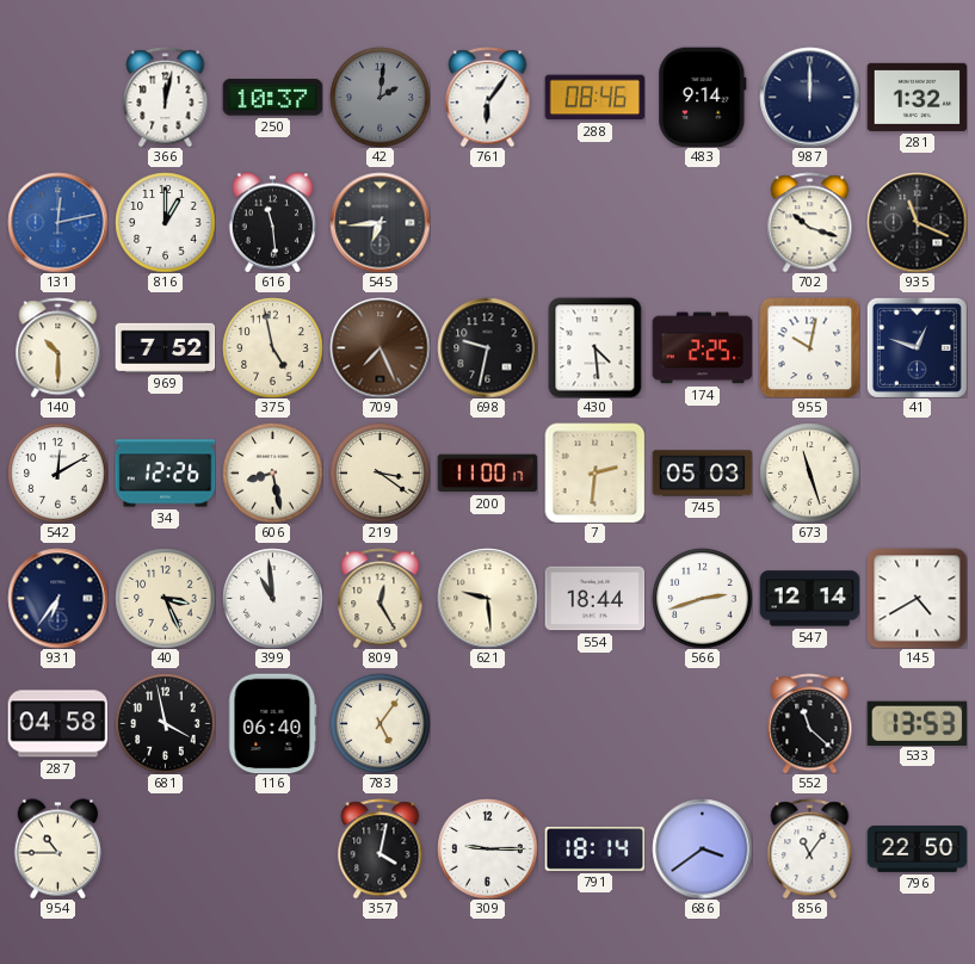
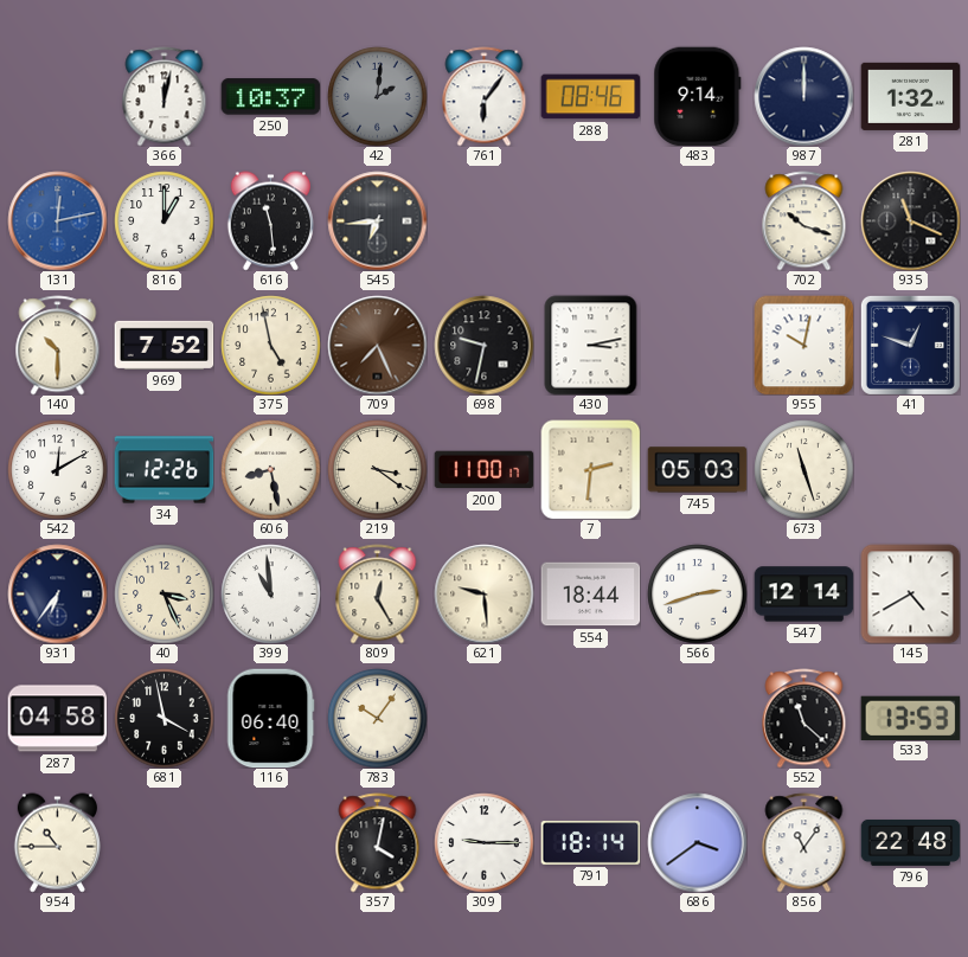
430: 4:29 -> 3:13 (591, 345)
174: 2:25 -> none (702, 348)
783: 5:06 -> 10:06 (377, 718)
796: 22:50 -> 22:48 (910, 842)
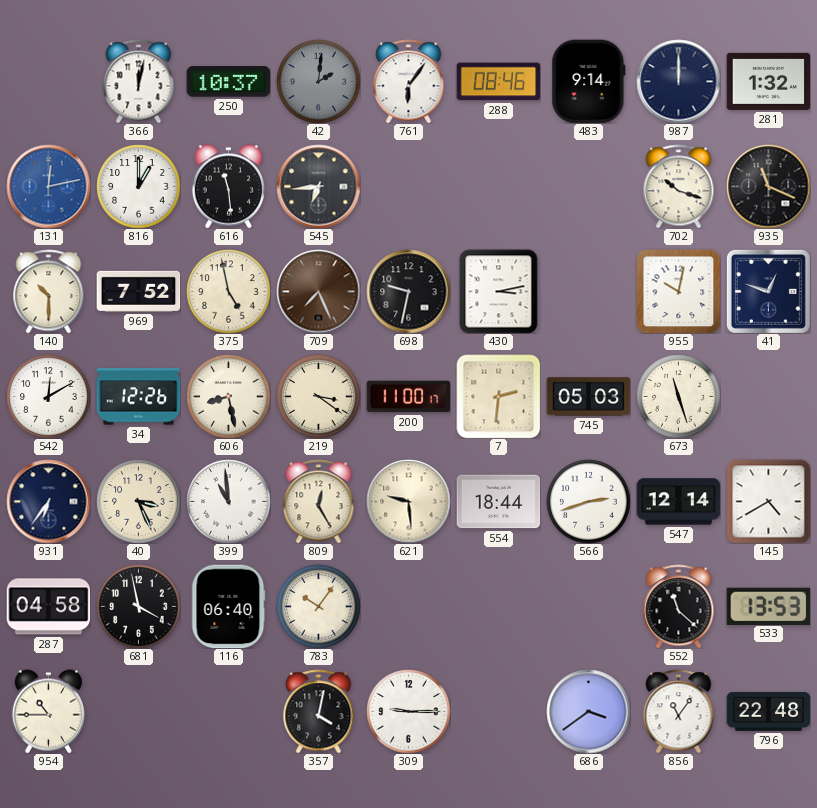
791: 18:14 -> none (590, 842)
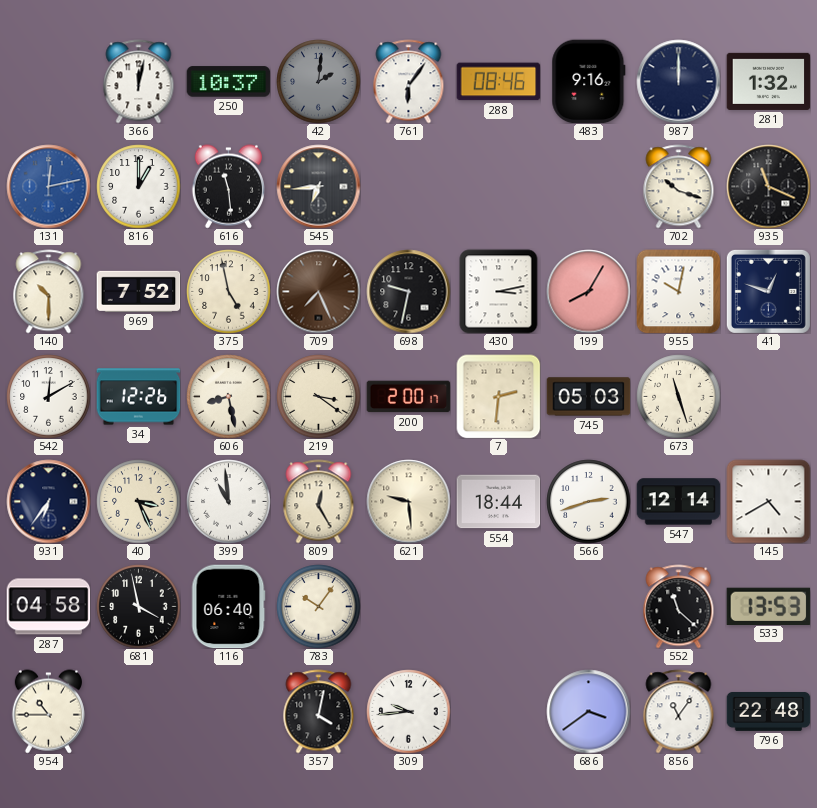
483: 9:14 -> 9:16 (589, 81)
199: none -> 8:05 (588, 291)
200: 11:00 -> 2:00 (408, 397)
309: 9:15 -> 9:44 (408, 711)
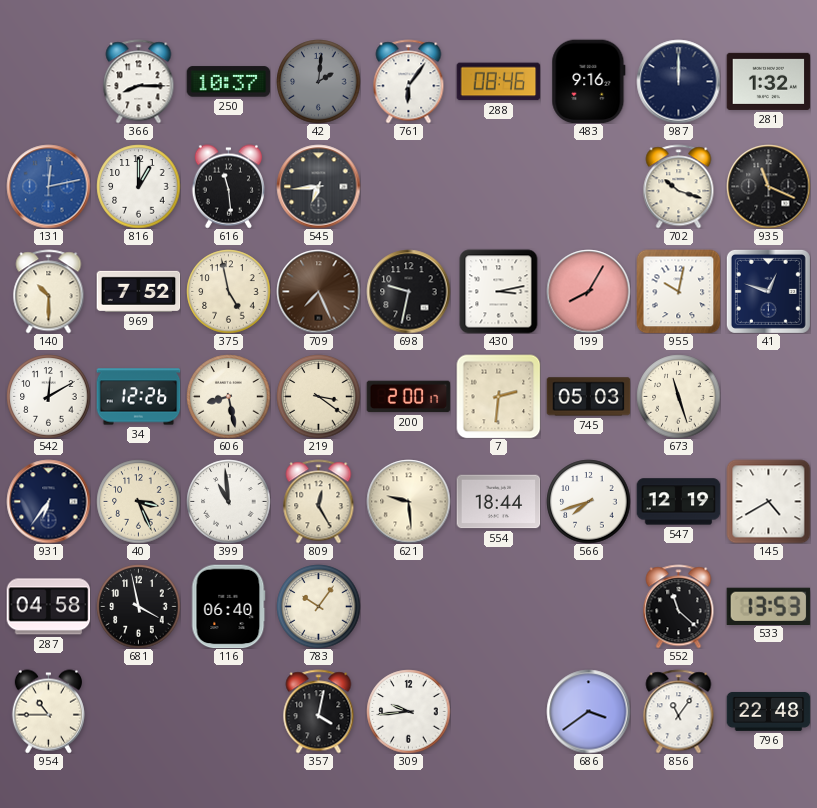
366: 12:02 -> 8:15 (139, 81)
566: 2:42 -> 7:42 (588, 501)
547: 12:14 -> 12:19 (678, 502)
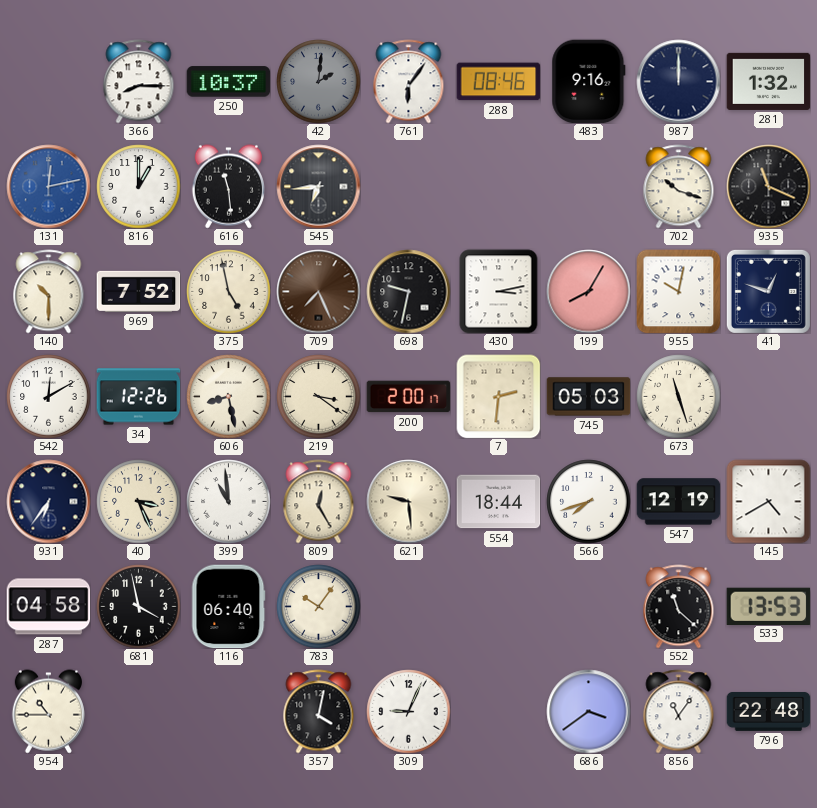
309: 9:44 -> 9:04 (408, 711)
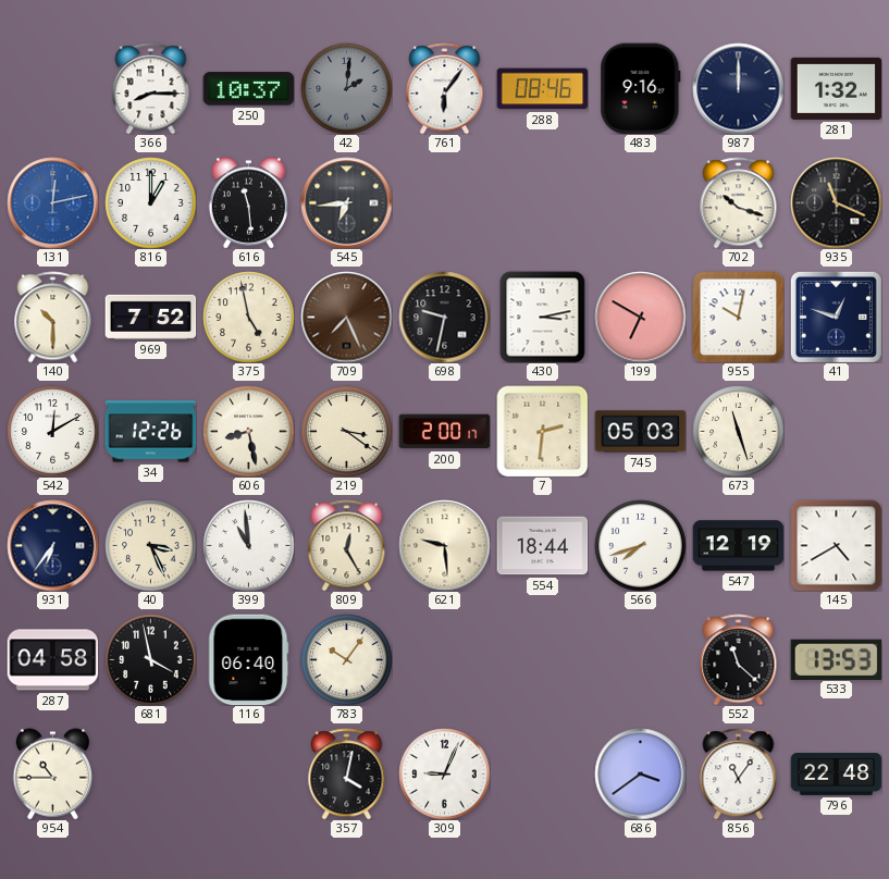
199: 8:05 -> 6:50 (640, 317)
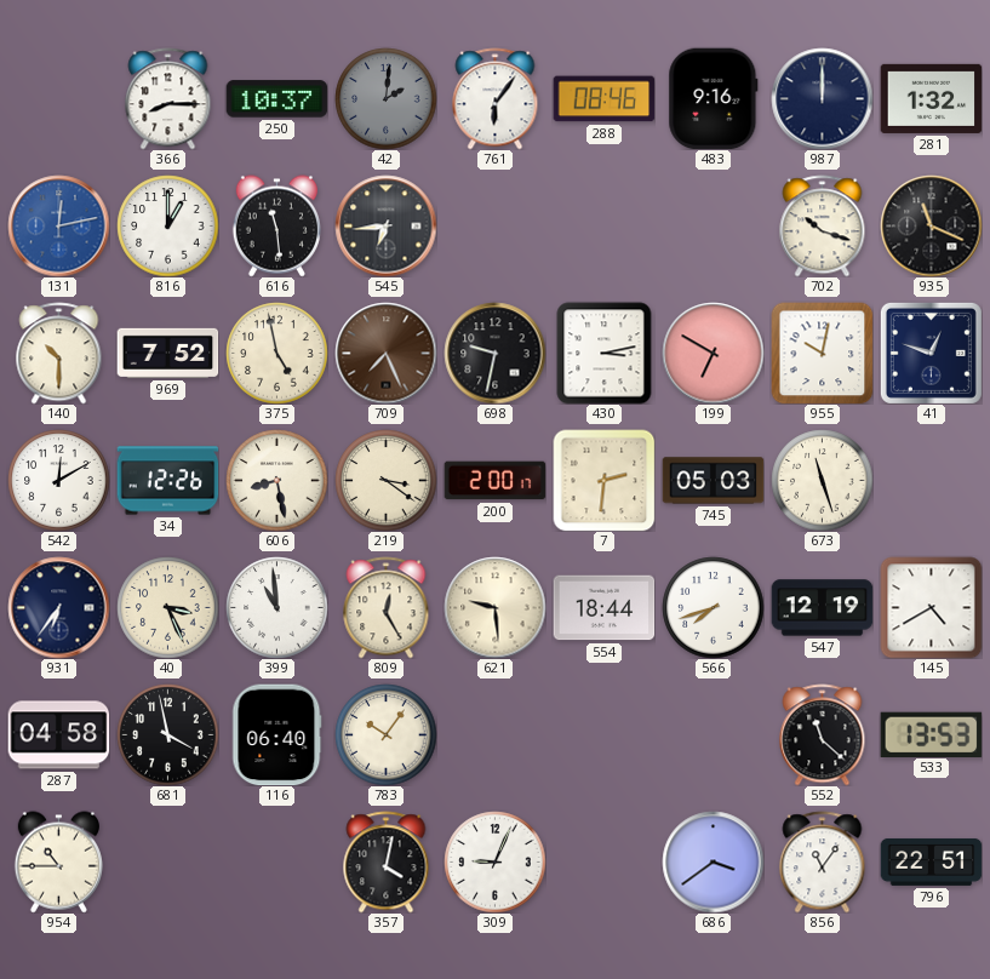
796: 22:48 -> 22:51 (931, 861)
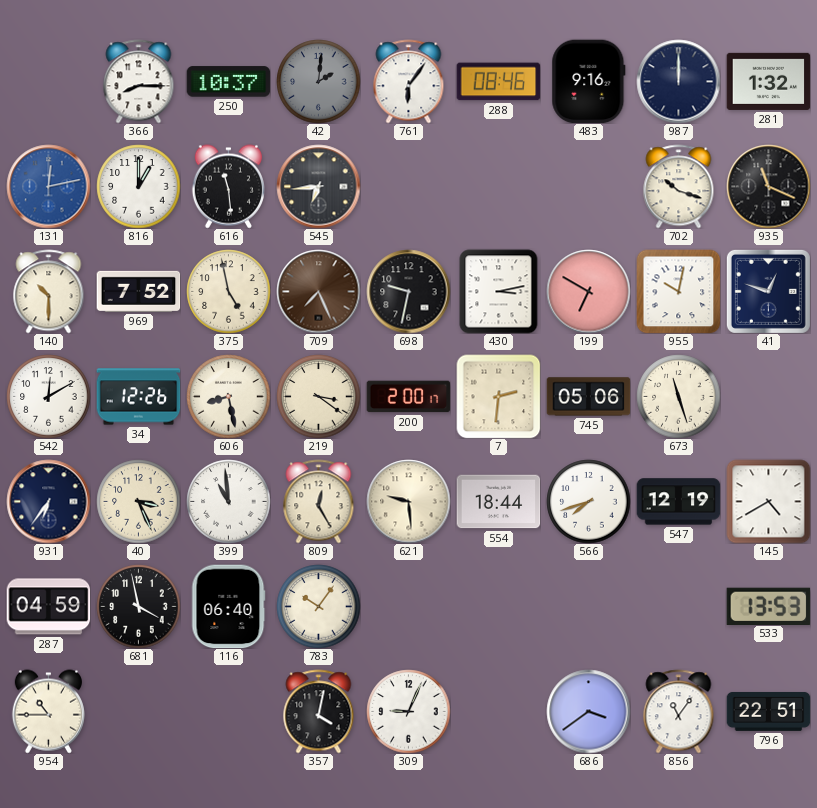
745: 05:03 -> 05:06 (588, 397)
287: 04:58 -> 04:59 (48, 607)
552: 11:22 -> none (823, 734)
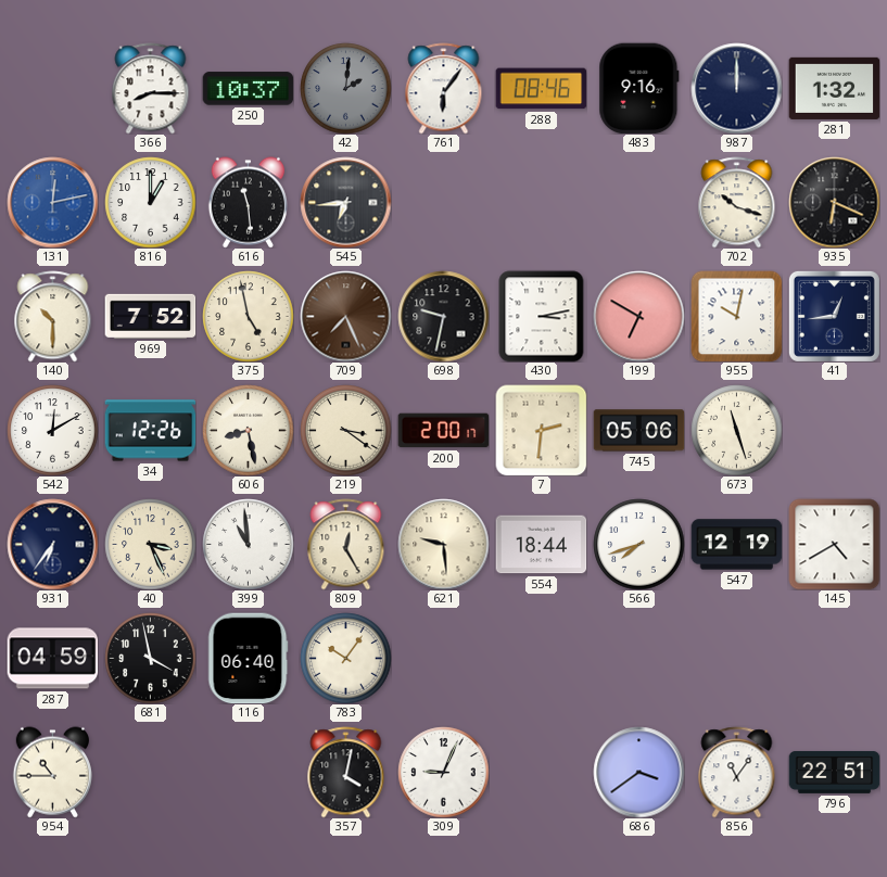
935: 11:19 -> 6:19 (834, 202)
41: 12:48 -> 12:44 (834, 316)
533: 13:53 -> none (768, 606)
